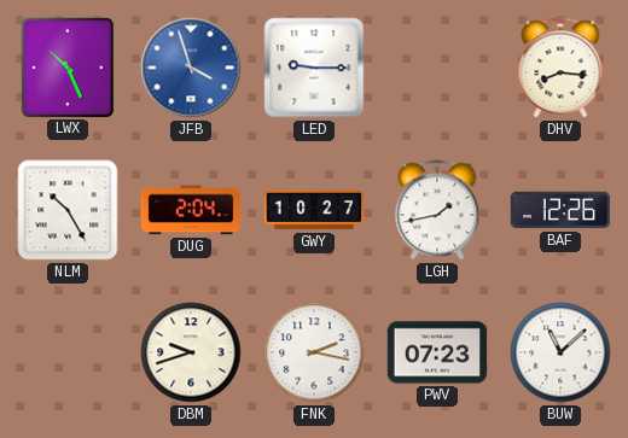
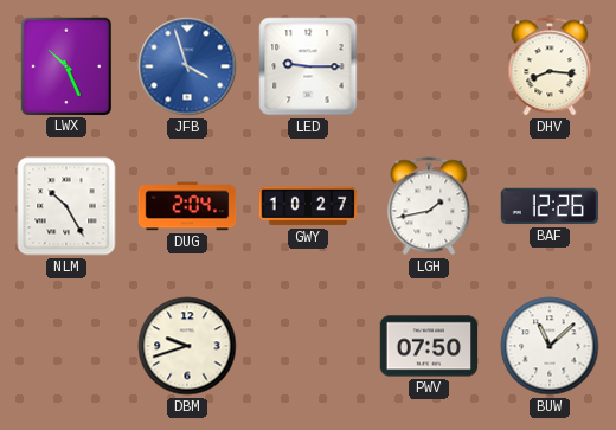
FNK: 2:17 -> none (314, 352)
PWV: 07:23 -> 07:50 (429, 346)
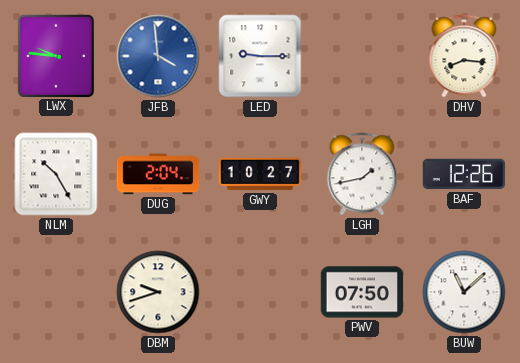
LWX: 10:26 -> 9:46 (55, 55)
JFB: 3:57 -> 3:59 (158, 56)
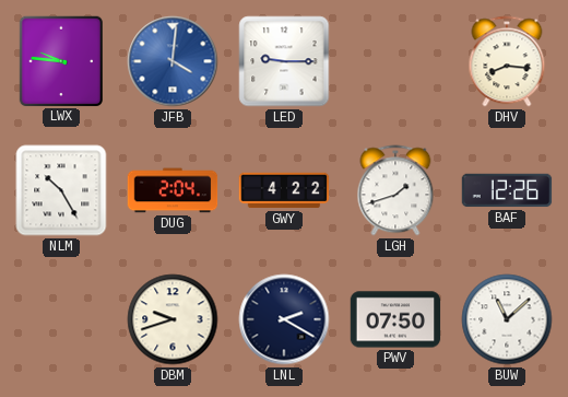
JFB: 3:59 -> 4:01 (173, 61)
GWY: 10:27 -> 4:22 (284, 190)
LGH: 1:43 -> 1:42 (395, 190)
LNL: none -> 2:20 (284, 319)
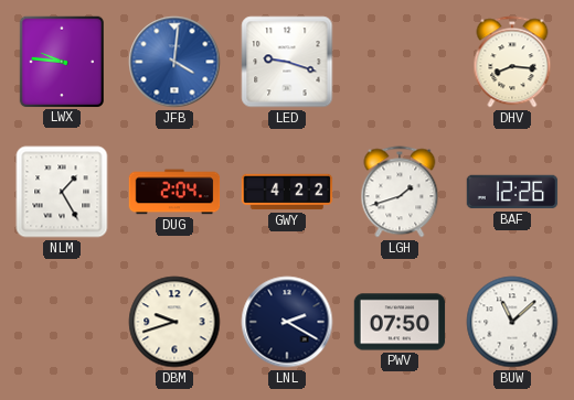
LED: 9:15 -> 9:18 (287, 62)
NLM: 10:25 -> 1:25 (62, 192)
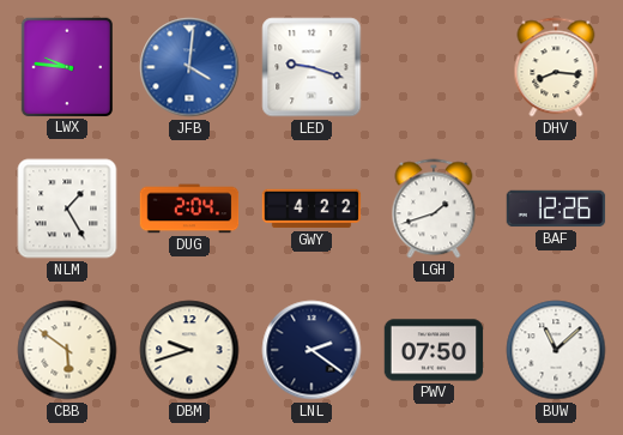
CBB: none -> 5:51 (67, 350)
LNL: 2:20 -> 2:21 (311, 350)
